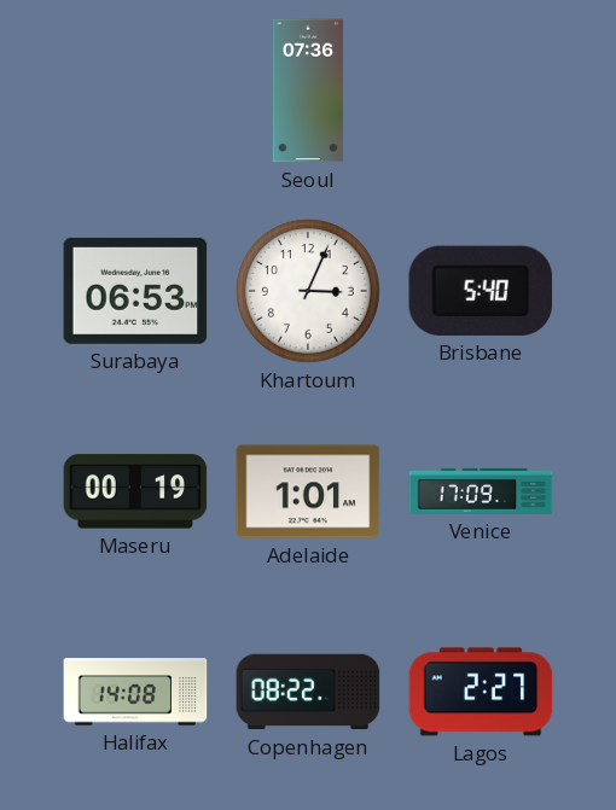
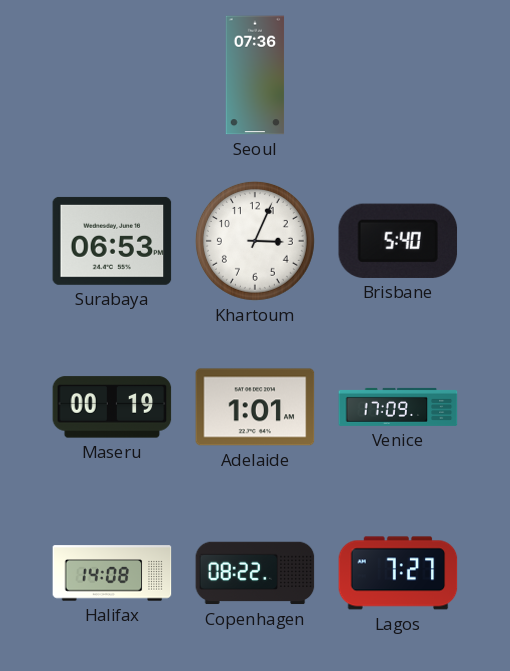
Lagos: 2:27 -> 7:27 (398, 573)
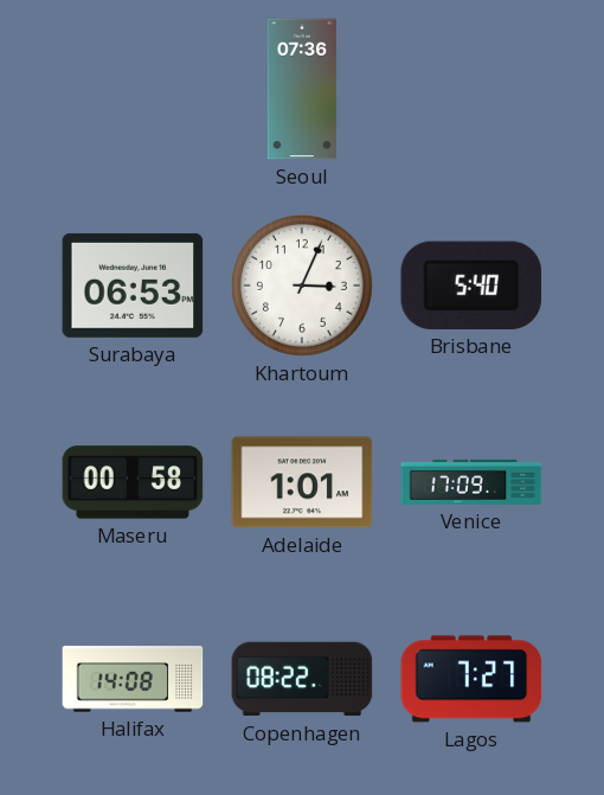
Maseru: 00:19 -> 00:58 (133, 482)
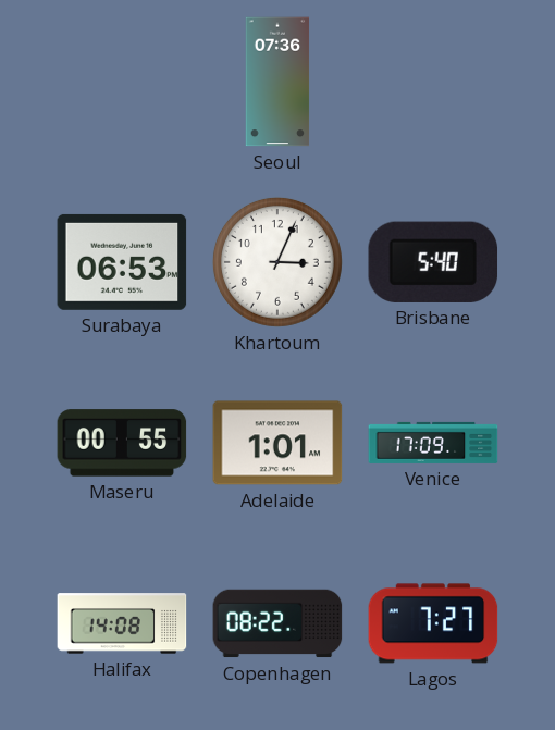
Maseru: 00:58 -> 00:55 (122, 443)
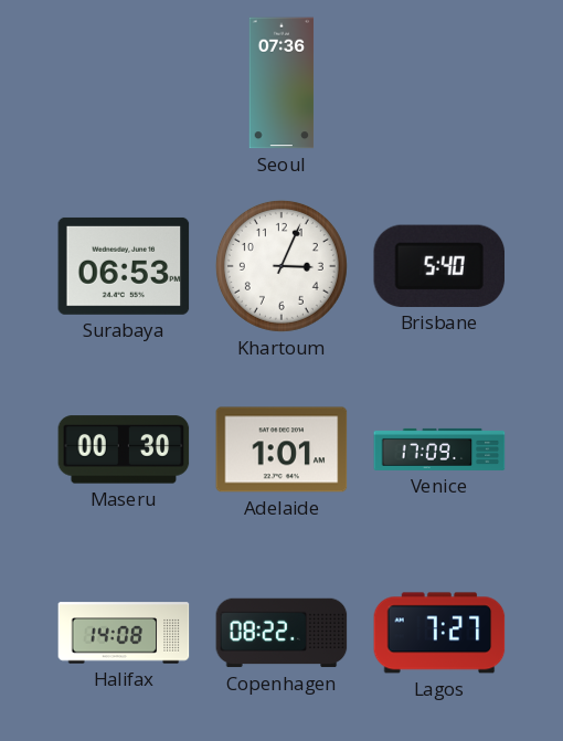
Maseru: 00:55 -> 00:30 (124, 449)
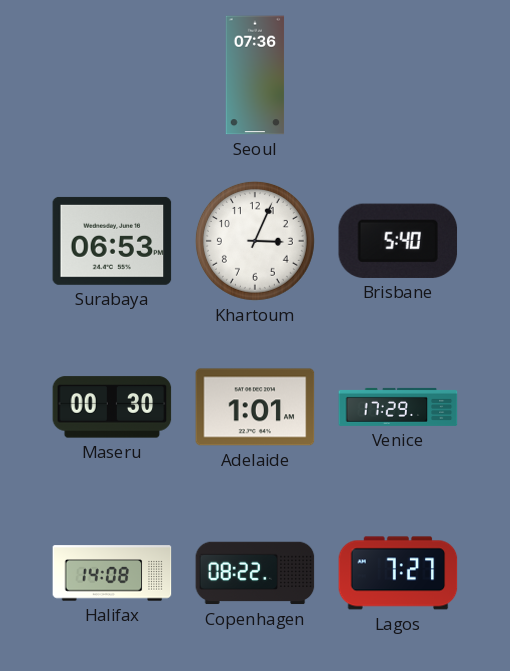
Venice: 17:09 -> 17:29 (398, 407)
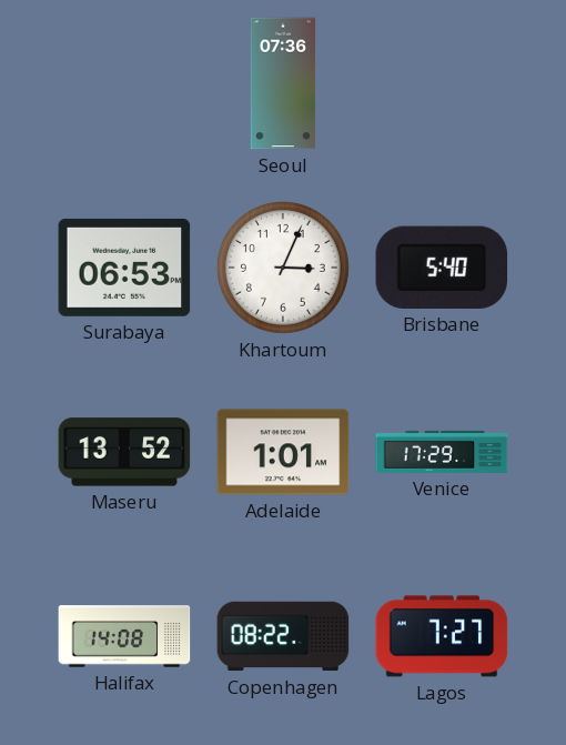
Maseru: 00:30 -> 13:52 (124, 452)
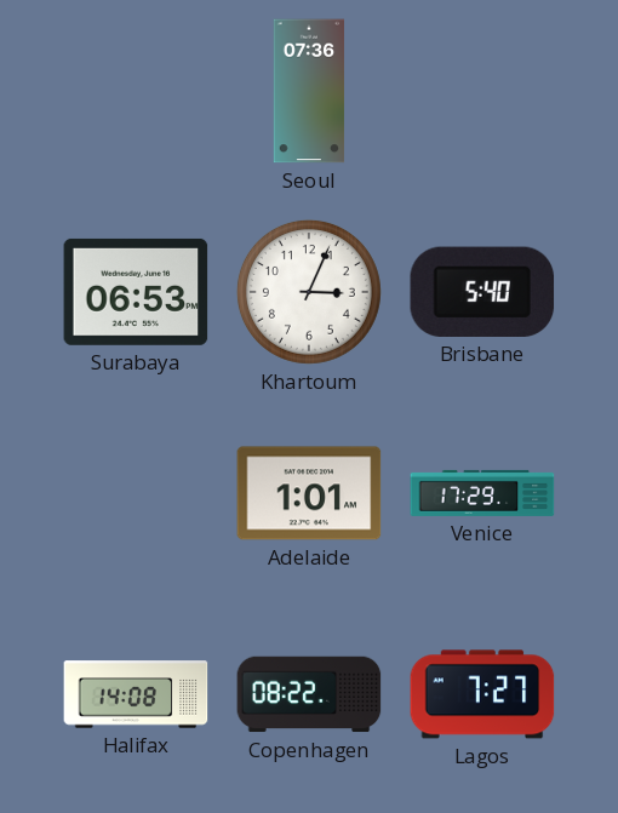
Maseru: 13:52 -> none (124, 452)
